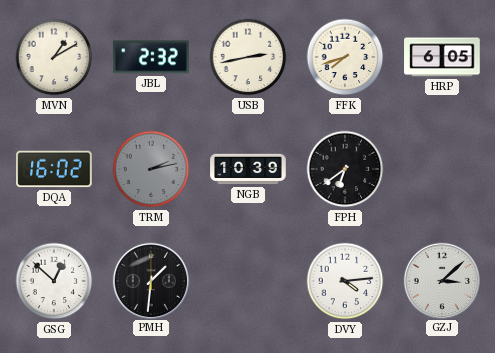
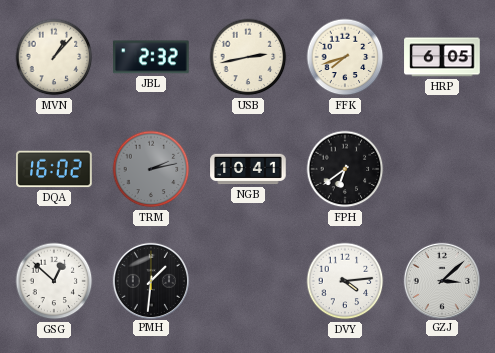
MVN: 1:10 -> 1:07 (54, 57)
NGB: 10:39 -> 10:41 (248, 169)
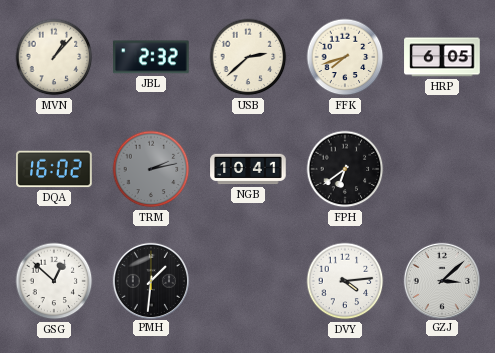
USB: 2:43 -> 2:38 (248, 57)
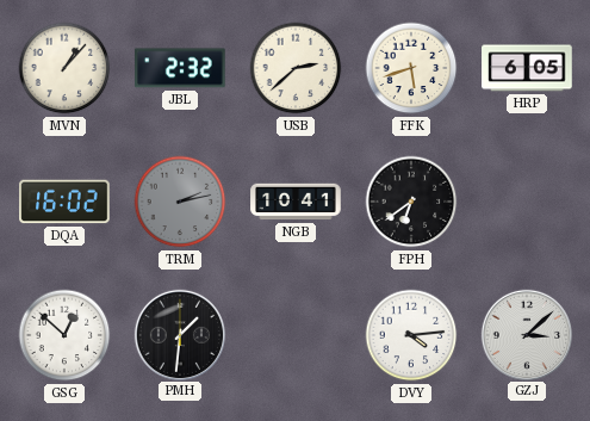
FFK: 7:42 -> 5:42 (411, 68)
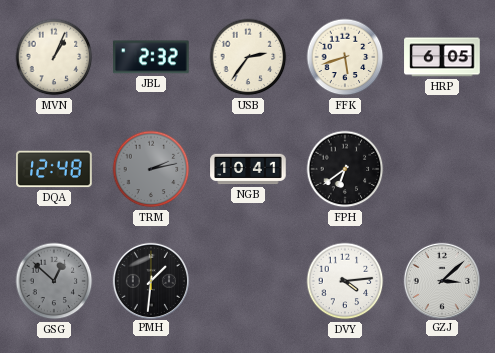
MVN: 1:07 -> 1:04 (54, 57)
USB: 2:38 -> 2:36 (248, 57)
DQA: 16:02 -> 12:48 (54, 169)
GSG dial: white -> grey (54, 281)
